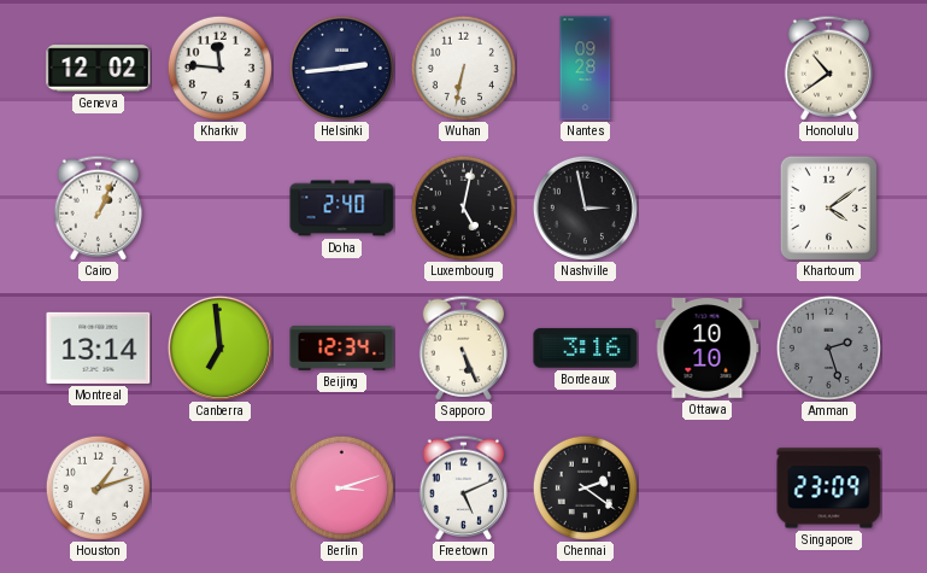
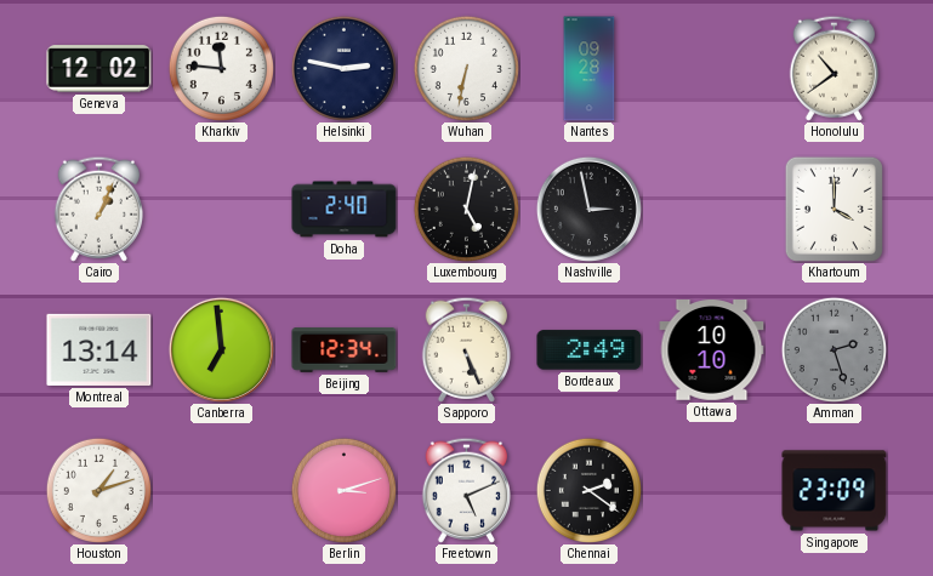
Helsinki: 2:44 -> 2:47 (343, 68)
Khartoum: 4:09 -> 4:00 (834, 209)
Bordeaux: 3:16 -> 2:49 (590, 350)
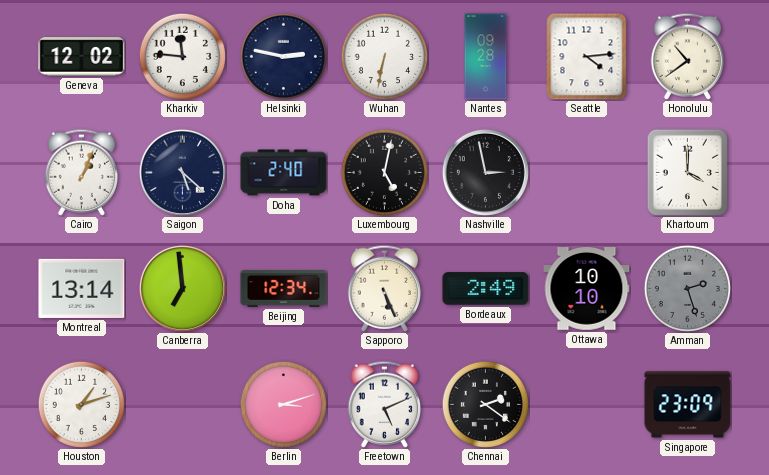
Seattle: none -> 4:14 (587, 56)
Saigon: none -> 5:22 (182, 172)
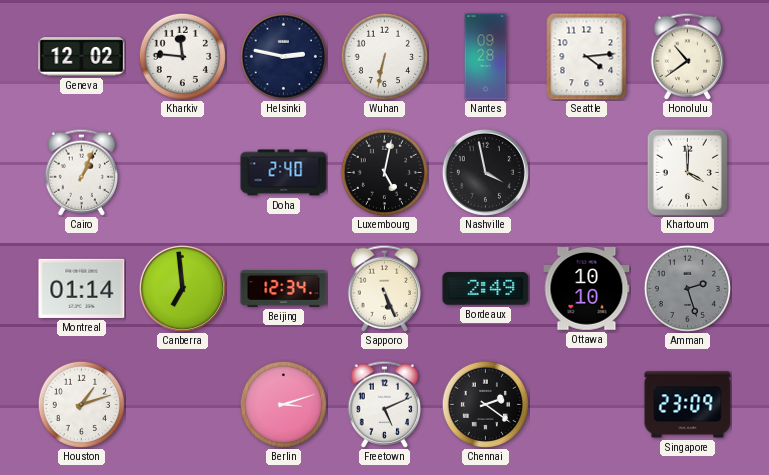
Saigon: 5:22 -> none (182, 172)
Nashville: 2:58 -> 3:58 (485, 172)
Montreal: 13:14 -> 01:14 (82, 288)
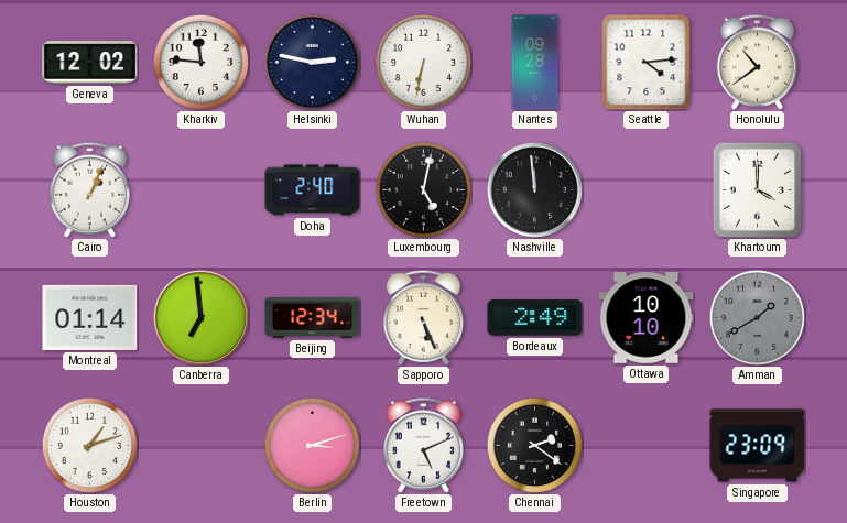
Nashville: 3:58 -> 11:59 (534, 189)
Amman: 2:27 -> 1:40 (757, 317)
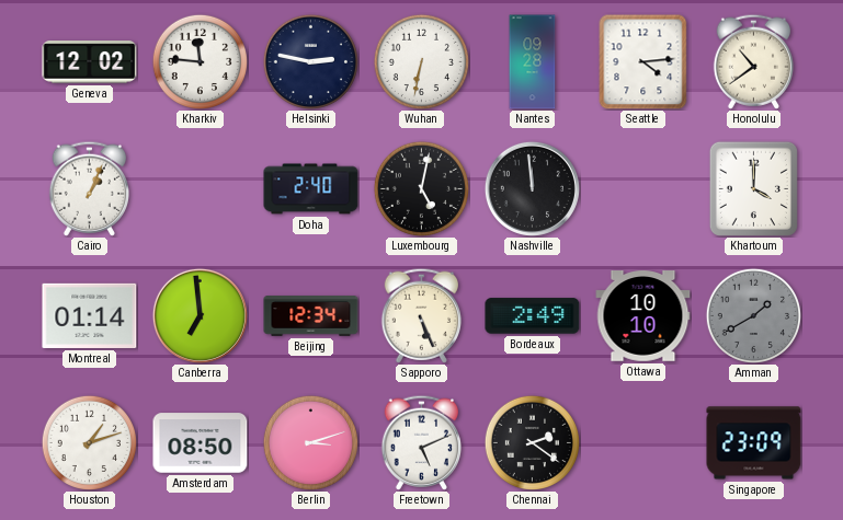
Amsterdam: none -> 08:50 (201, 443)
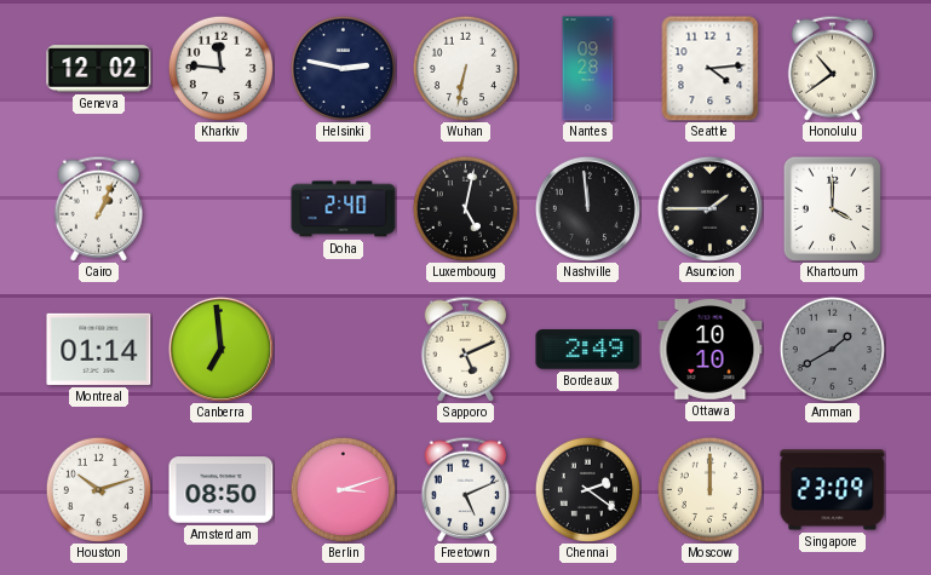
Asuncion: none -> 1:45 (709, 208)
Beijing: 12:34 -> none (311, 316)
Sapporo: 5:26 -> 5:11 (465, 349)
Houston: 1:12 -> 10:12 (98, 489)
Moscow: none -> 12:00 (709, 489)
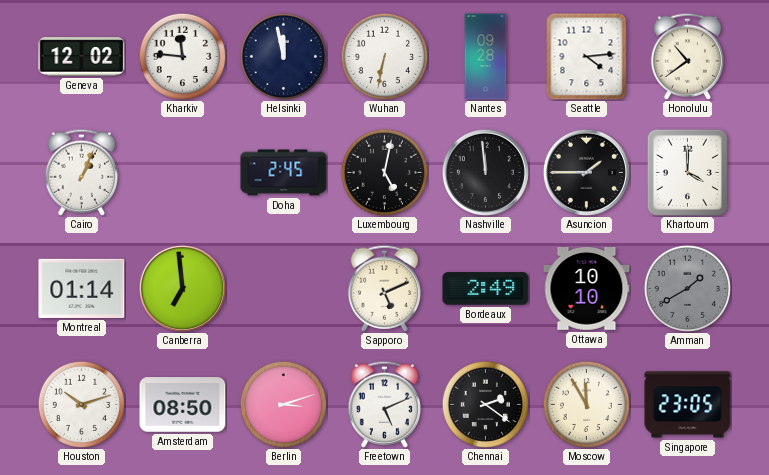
Helsinki: 2:47 -> 11:58 (283, 56)
Doha: 2:40 -> 2:45 (284, 173)
Moscow: 12:00 -> 11:55 (586, 404)
Singapore: 23:09 -> 23:05 (688, 405)
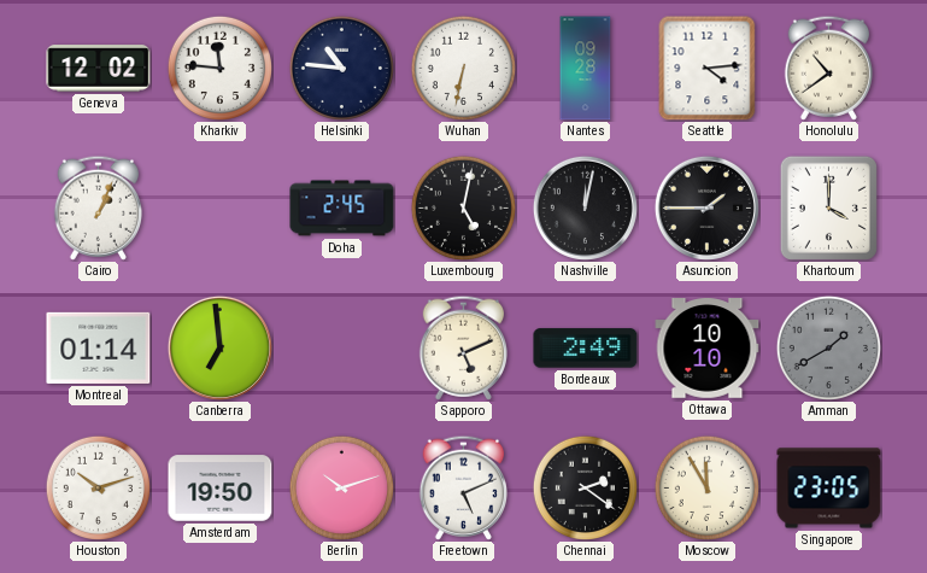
Helsinki: 11:58 -> 10:46 (341, 68)
Nashville: 11:59 -> 12:02 (585, 207)
Amsterdam: 08:50 -> 19:50 (221, 489)
Berlin: 3:12 -> 10:12 (341, 487)
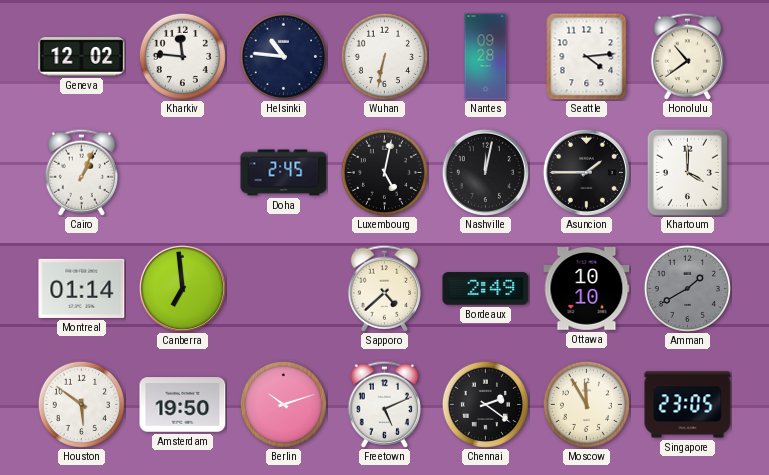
Sapporo: 5:11 -> 4:38 (384, 288)
Houston: 10:12 -> 5:51 (81, 404)
